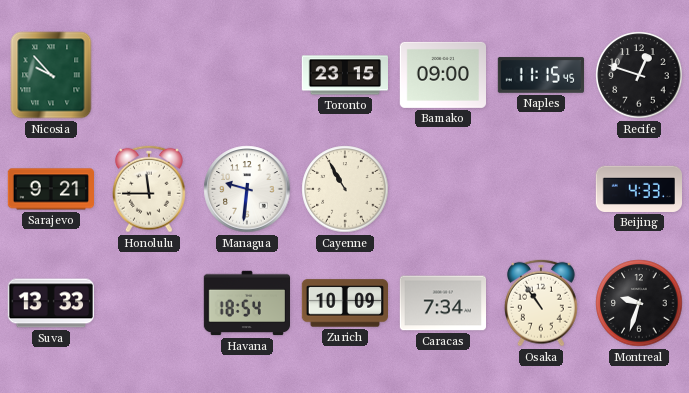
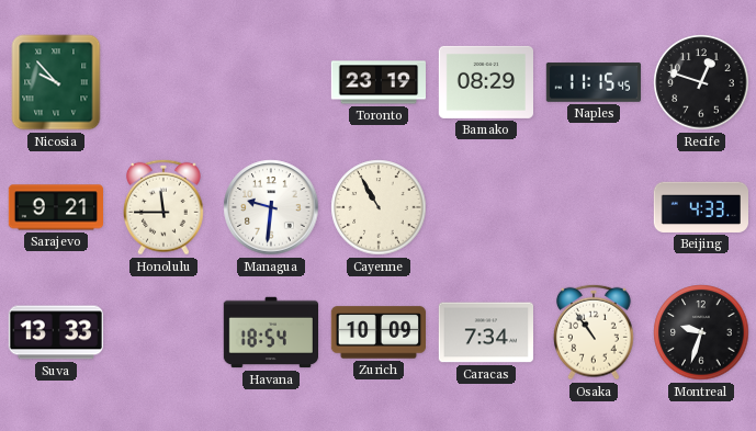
Toronto: 23:15 -> 23:19 (379, 82)
Bamako: 09:00 -> 08:29 (485, 82)
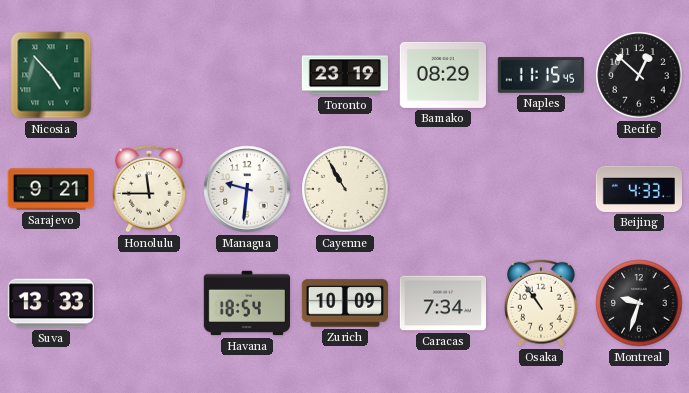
Nicosia: 9:53 -> 4:53 (51, 75)
Recife: 12:48 -> 12:52 (639, 75)
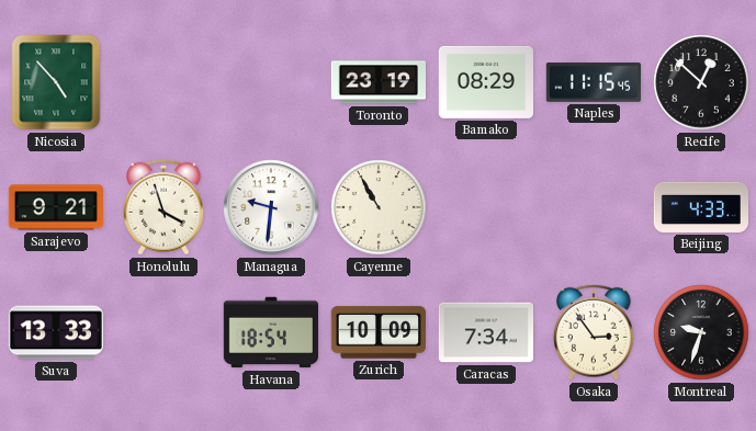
Honolulu: 11:45 -> 3:57 (163, 207)
Osaka: 10:54 -> 2:54 (594, 332)
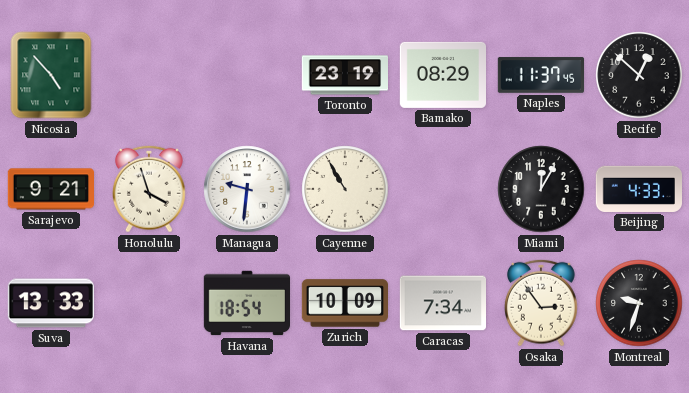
Naples: 11:15 -> 11:37 (540, 75)
Miami: none -> 12:05 (541, 189)
